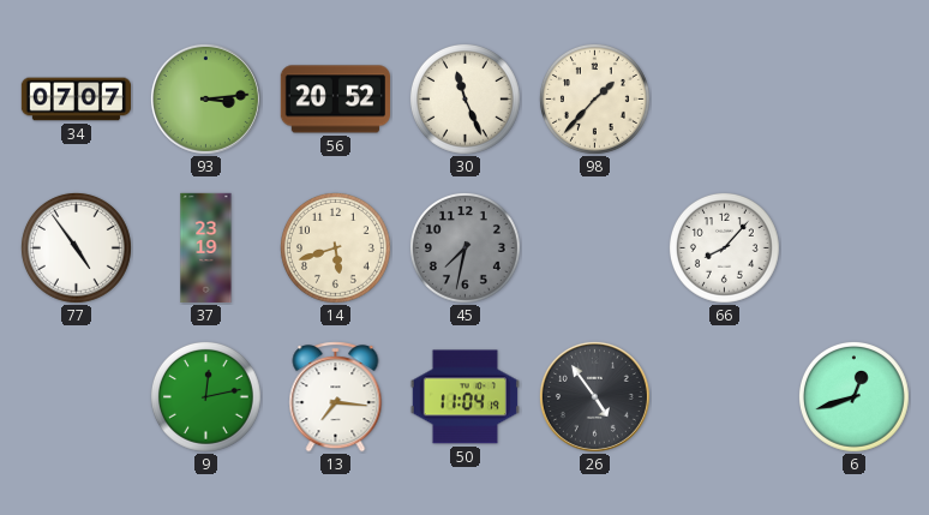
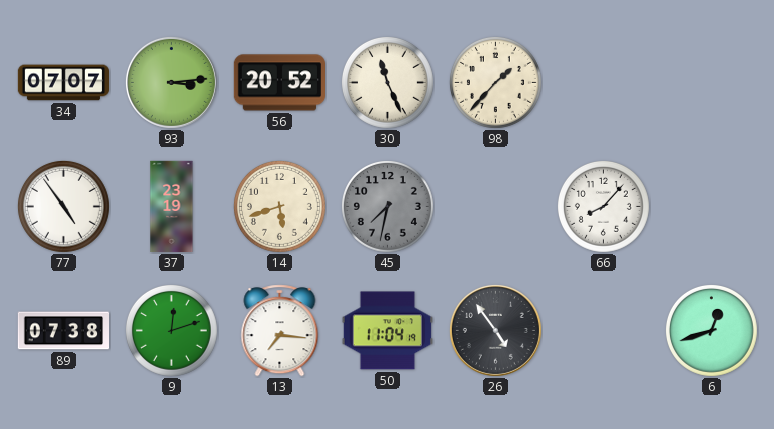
89: none -> 07:38 (64, 331)
9: 12:13 -> 12:12 (171, 330)
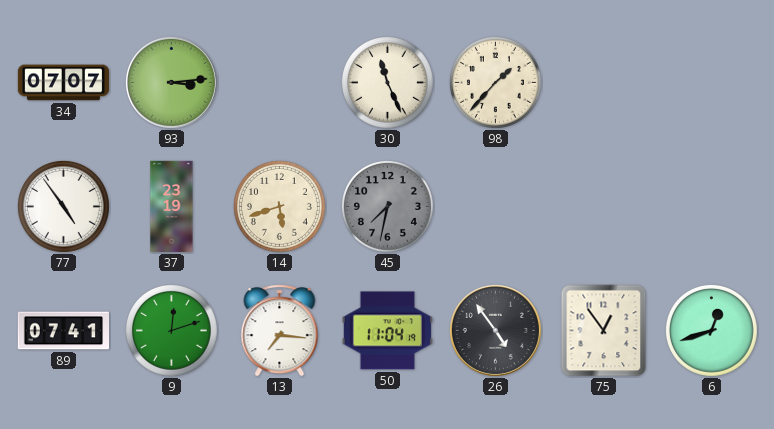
56: 20:52 -> none (279, 83)
66: 8:07 -> none (603, 206)
89: 07:38 -> 07:41 (64, 331)
75: none -> 12:54 (604, 331)
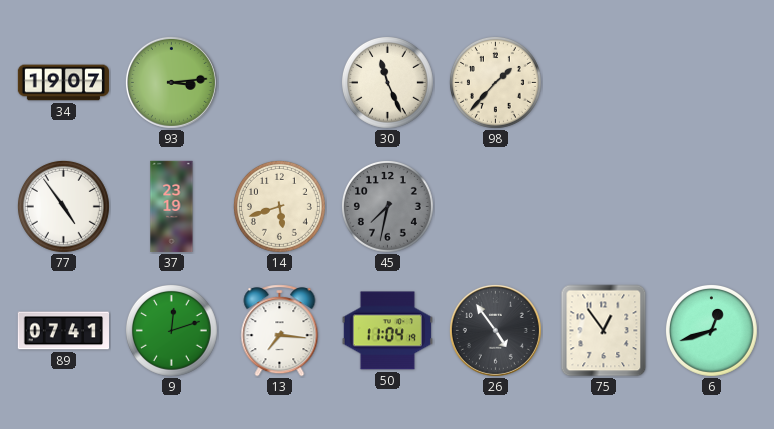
34: 07:07 -> 19:07 (64, 83)
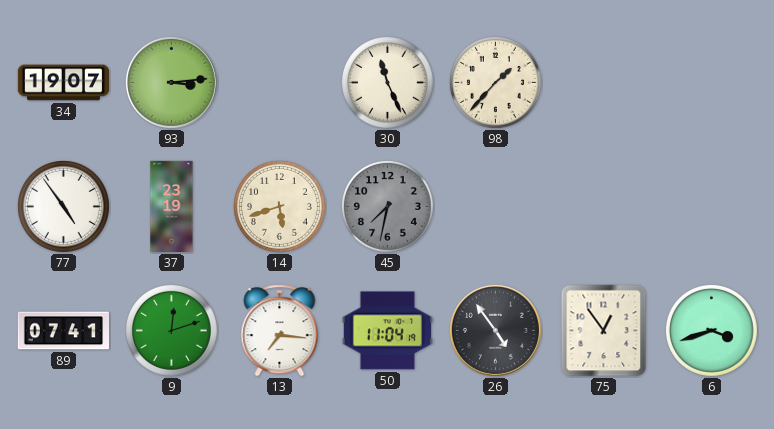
6: 12:42 -> 3:42 (711, 330)
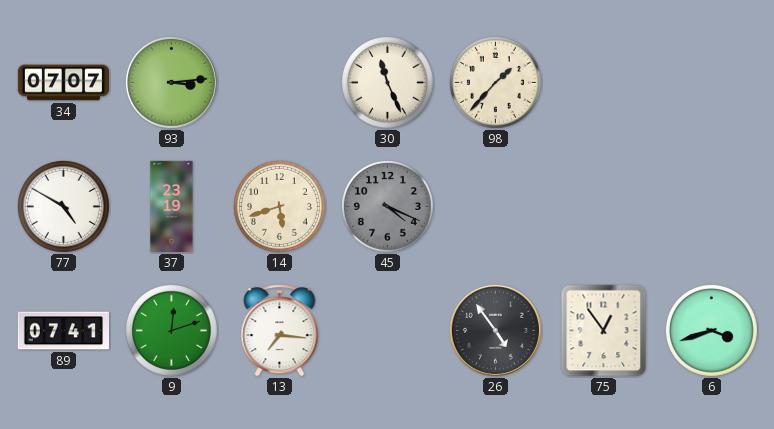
34: 19:07 -> 07:07 (64, 83)
77: 4:54 -> 4:50 (63, 206)
45: 7:32 -> 4:19 (387, 206)
50: 11:04 -> none (387, 331)
